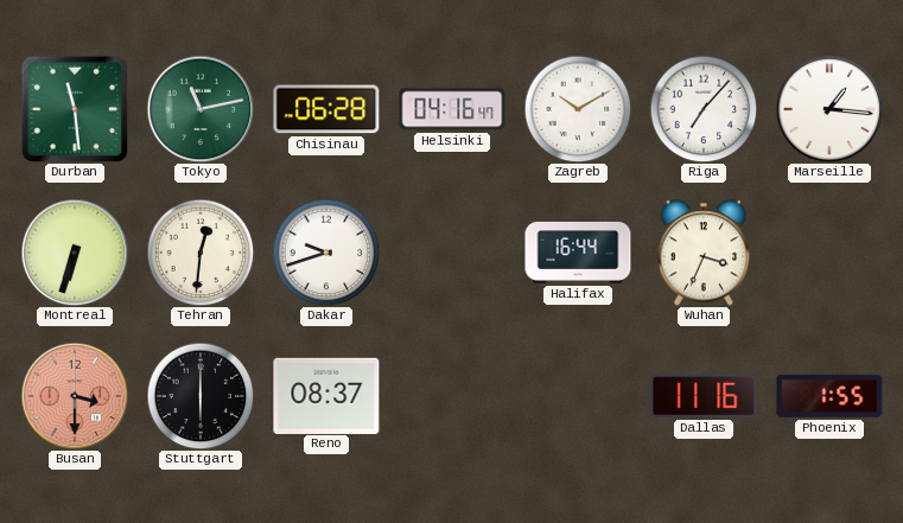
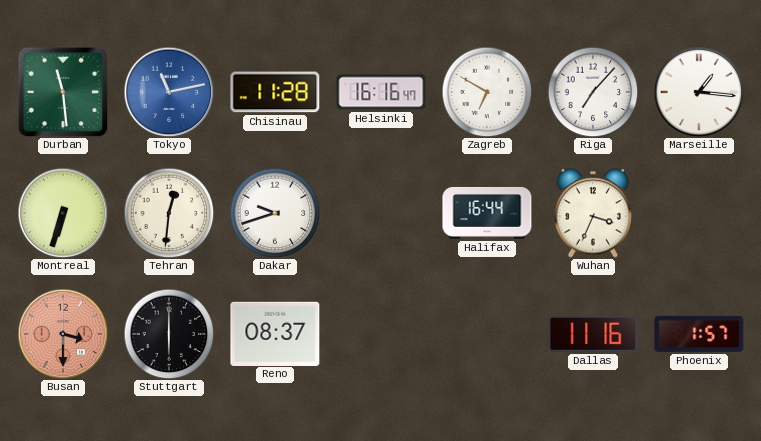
Tokyo dial: green -> blue (169, 92)
Chisinau: 06:28 -> 11:28 (275, 92)
Helsinki: 04:16 -> 16:16 (381, 92)
Zagreb: 10:10 -> 6:50 (487, 92)
Phoenix: 1:55 -> 1:57 (699, 334)
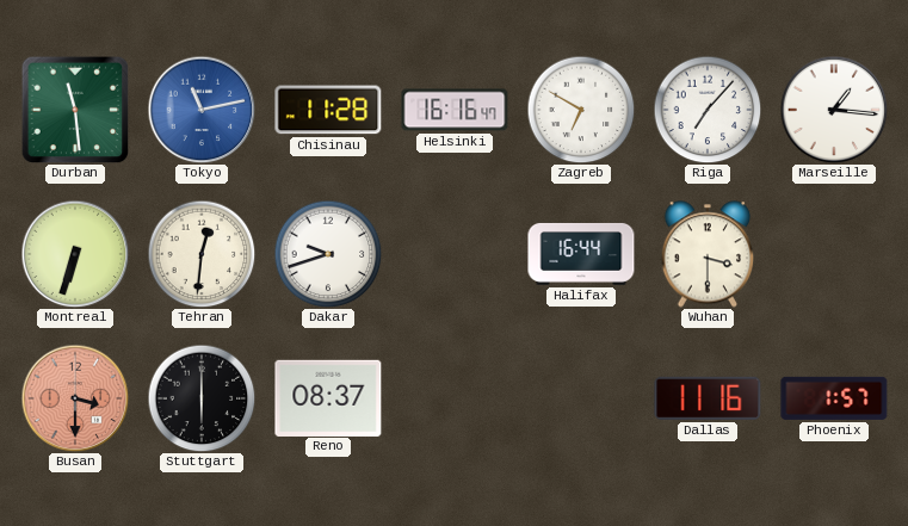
Wuhan: 3:34 -> 3:30 (708, 254)
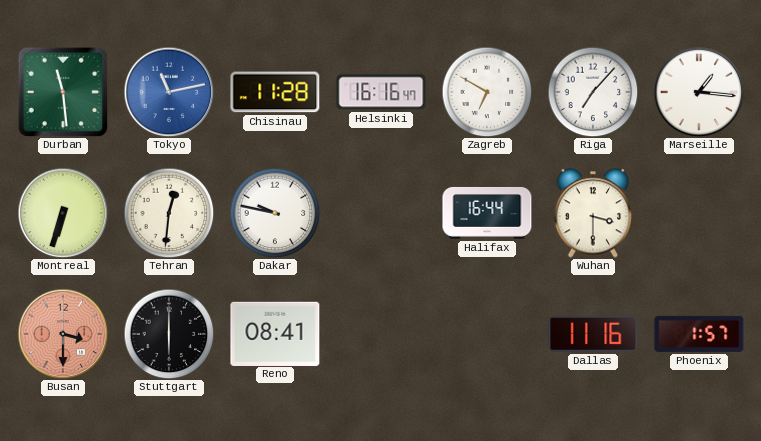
Dakar: 9:42 -> 9:47 (275, 213)
Reno: 08:37 -> 08:41 (275, 333)
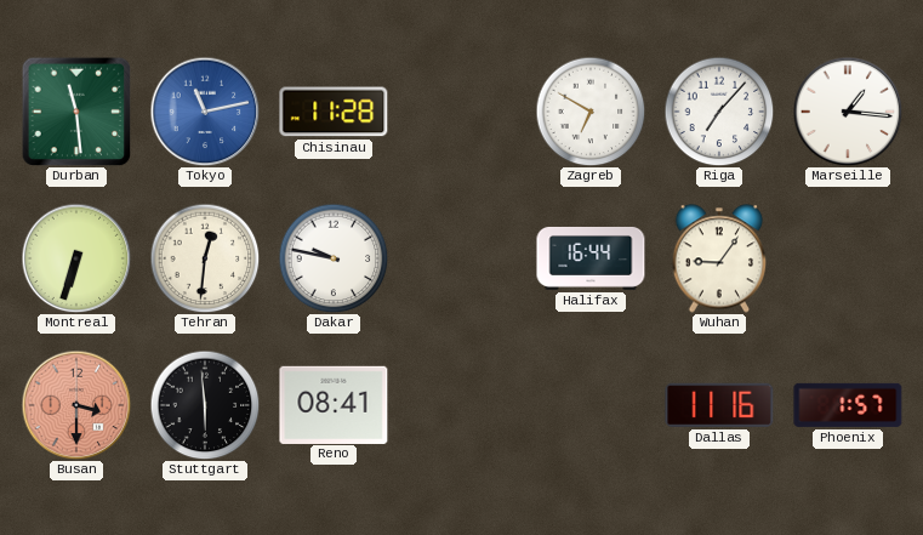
Helsinki: 16:16 -> none (381, 92)
Wuhan: 3:30 -> 9:06 (719, 258)
Stuttgart: 6:00 -> 5:59 (205, 405)
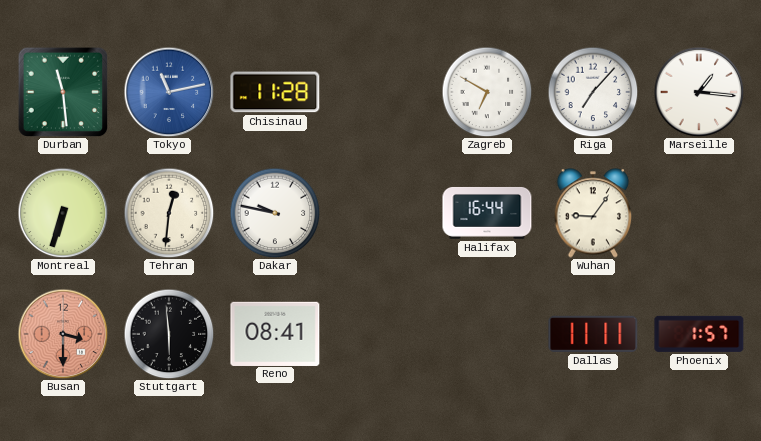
Dallas: 11:16 -> 11:11 (593, 334)
